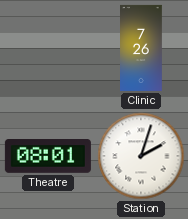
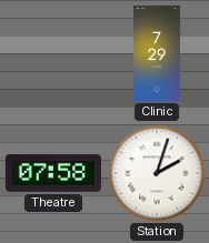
Clinic: 7:26 -> 7:29 (158, 53)
Theatre: 08:01 -> 07:58 (53, 174)
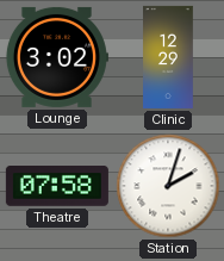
Lounge: none -> 3:02 (56, 57)
Clinic: 7:29 -> 12:29 (169, 57)
